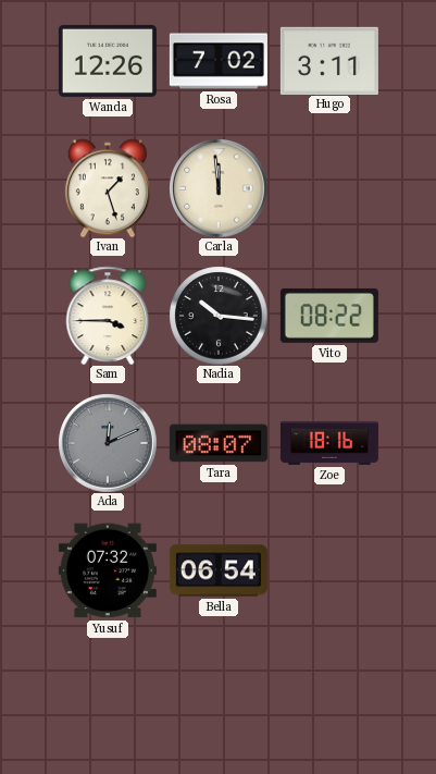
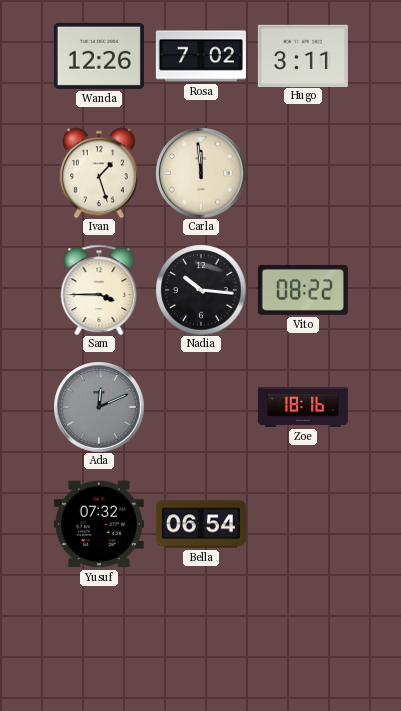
Tara: 08:07 -> none (219, 443)
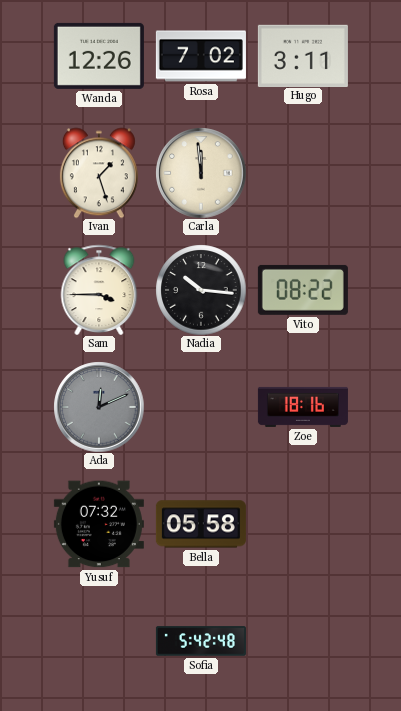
Bella: 06:54 -> 05:58 (201, 524)
Sofia: none -> 5:42 (201, 641)
